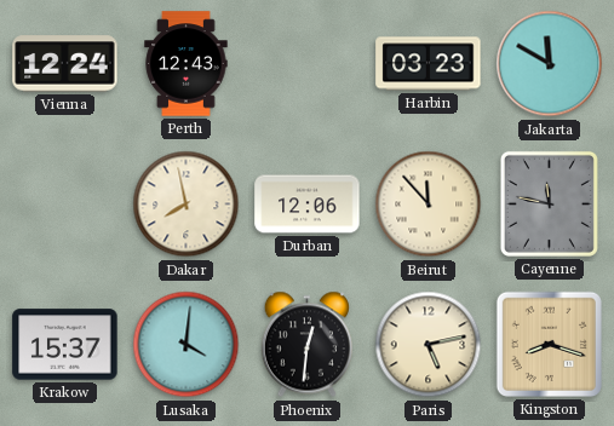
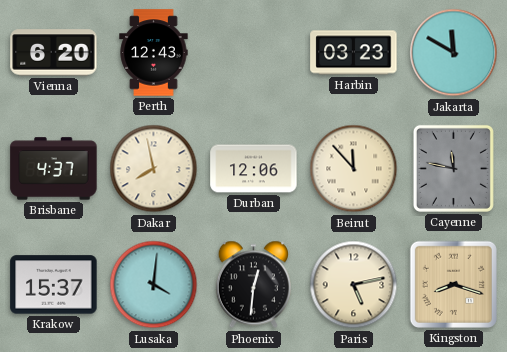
Vienna: 12:24 -> 6:20 (54, 53)
Brisbane: none -> 4:37 (54, 169)
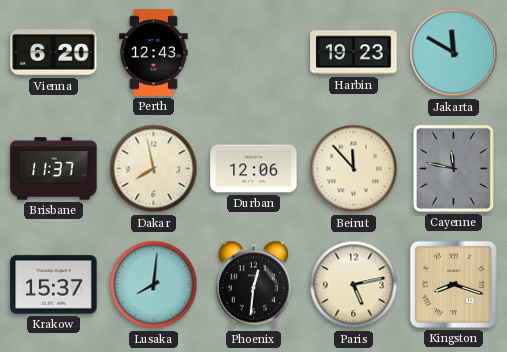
Harbin: 03:23 -> 19:23 (354, 53)
Brisbane: 4:37 -> 11:37 (54, 169)
Lusaka: 4:01 -> 8:01 (154, 285)
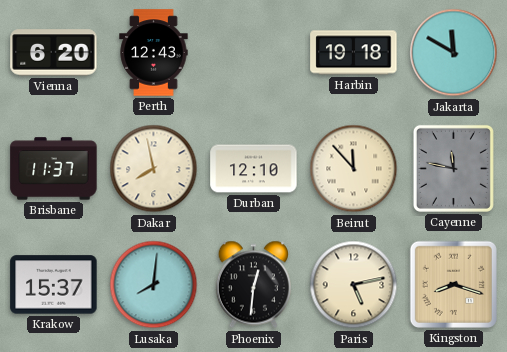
Harbin: 19:23 -> 19:18 (354, 53)
Durban: 12:06 -> 12:10 (254, 169)
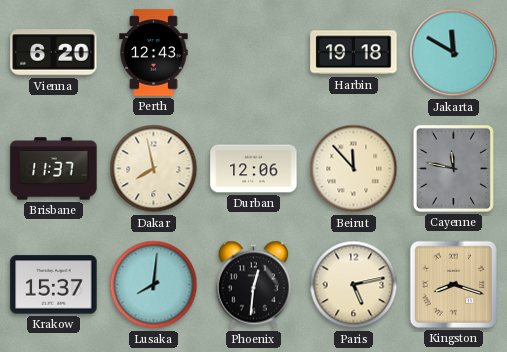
Durban: 12:10 -> 12:06 (254, 169)
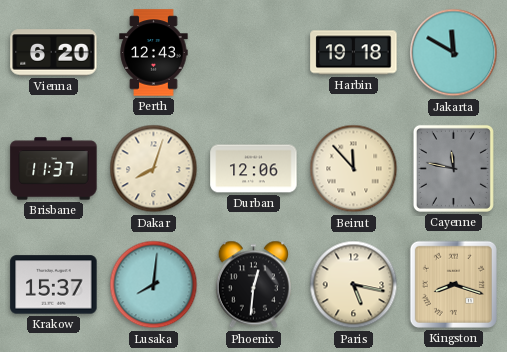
Dakar: 7:58 -> 8:03 (154, 169)
Paris: 5:13 -> 5:17 (354, 285)
